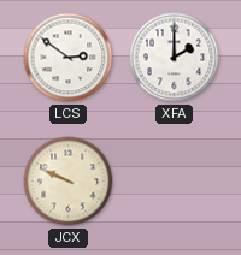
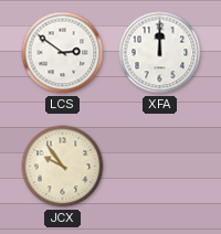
XFA: 2:00 -> 12:00 (160, 53)
JCX: 9:49 -> 9:54 (63, 167)
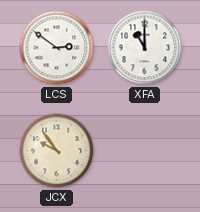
XFA: 12:00 -> 11:00 (145, 48)
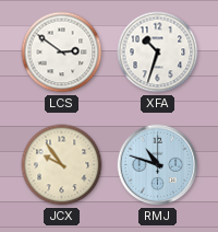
XFA: 11:00 -> 10:33 (158, 53)
RMJ: none -> 10:48 (158, 165)
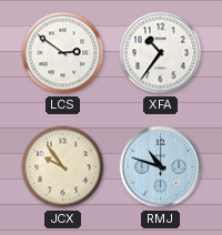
XFA: 10:33 -> 10:36 (161, 53)
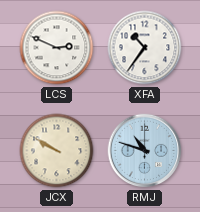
LCS: 2:51 -> 2:49 (57, 48)
JCX: 9:54 -> 9:50 (57, 151)
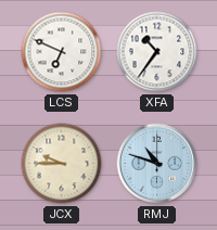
LCS: 2:49 -> 6:49 (62, 52)
JCX: 9:50 -> 9:45 (62, 164)
